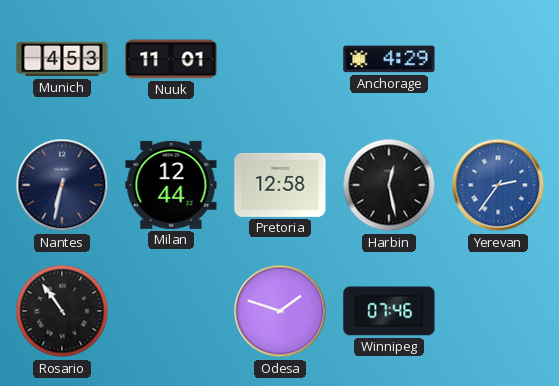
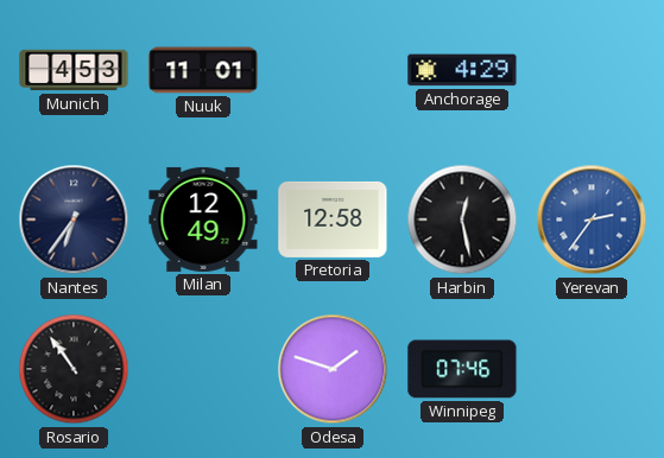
Nantes: 6:32 -> 6:36 (74, 220)
Milan: 12:44 -> 12:49 (203, 220)
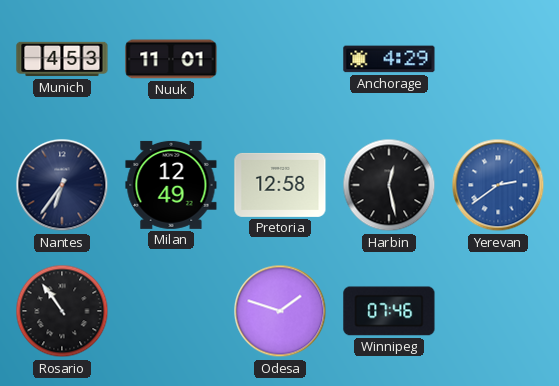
Yerevan: 2:36 -> 2:39 (498, 185)
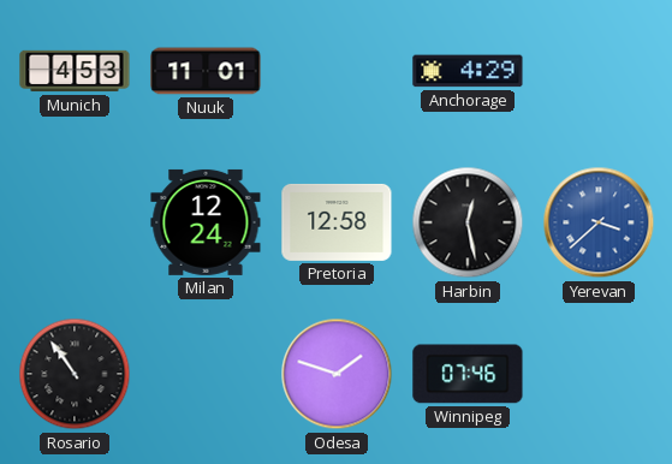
Nantes: 6:36 -> none (62, 185)
Milan: 12:49 -> 12:24 (206, 222)
Yerevan: 2:39 -> 3:38 (599, 222)
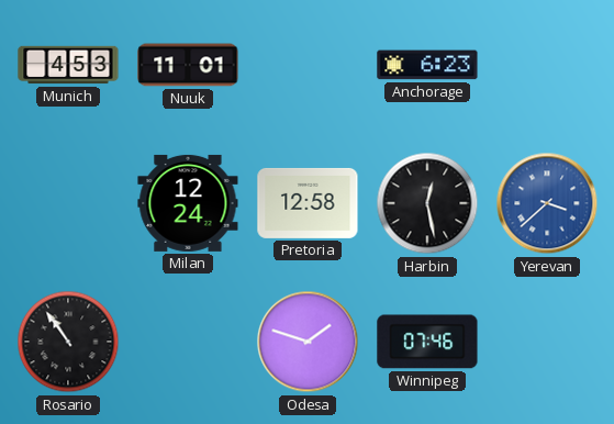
Anchorage: 4:29 -> 6:23 (427, 65)
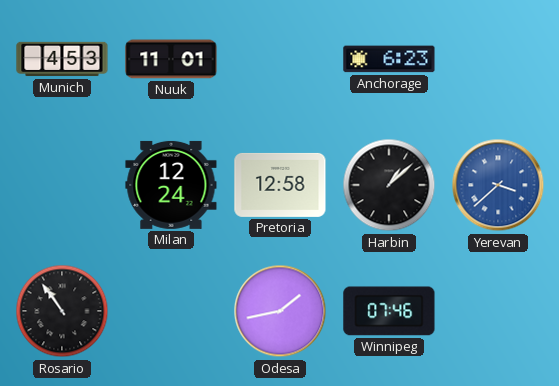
Harbin: 12:28 -> 1:08 (389, 185)
Odesa: 1:48 -> 1:43 (280, 311)
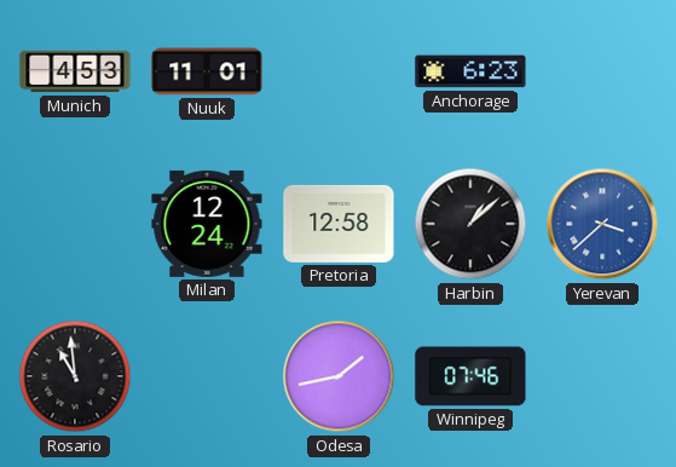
Rosario: 10:54 -> 10:59 (75, 376)
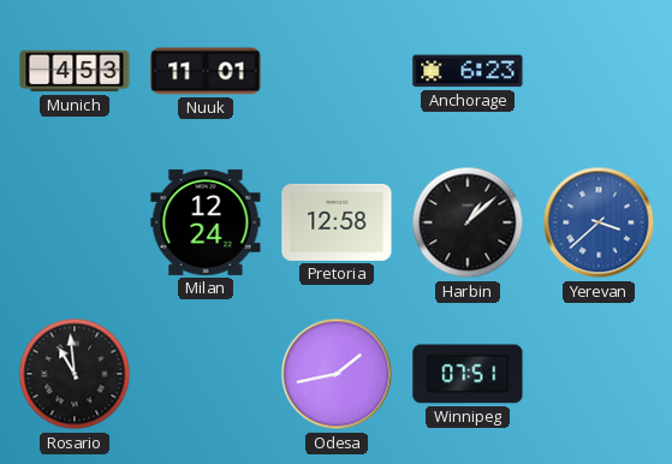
Winnipeg: 07:46 -> 07:51 (468, 374)
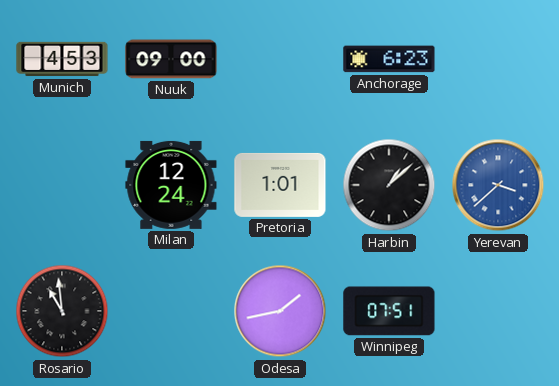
Nuuk: 11:01 -> 09:00 (171, 59)
Pretoria: 12:58 -> 1:01 (280, 185)
